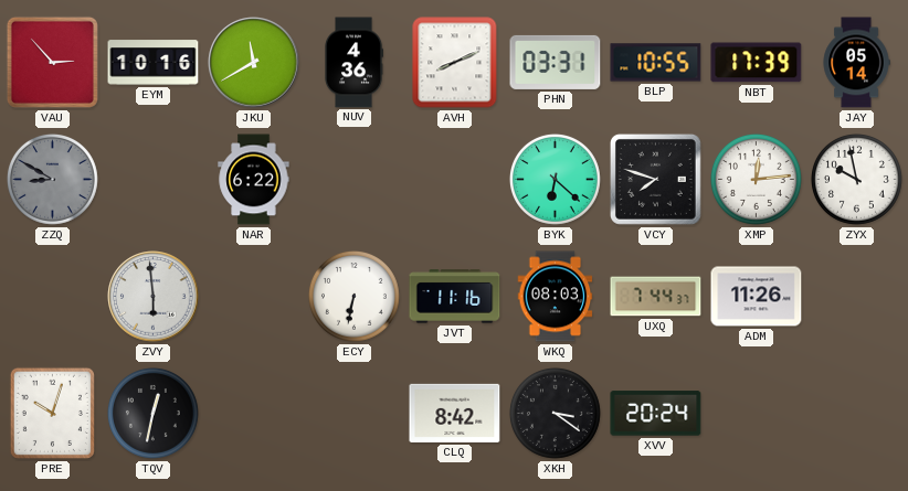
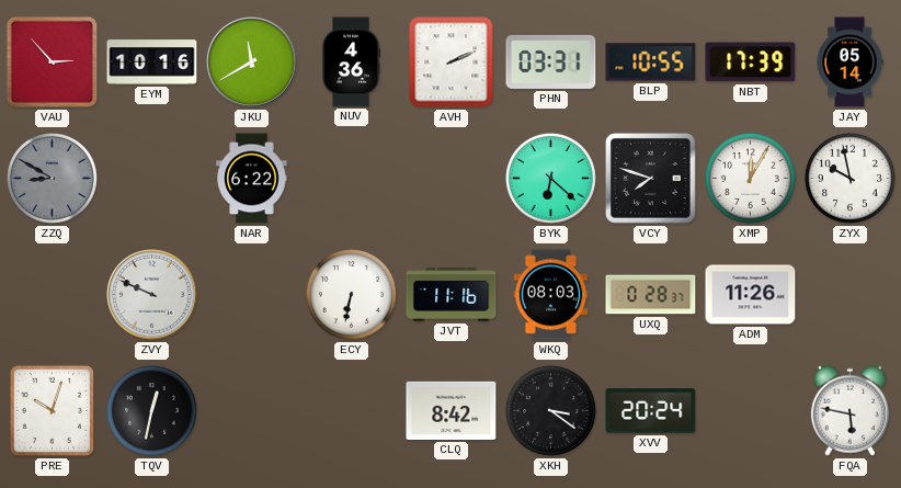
AVH: 8:11 -> 2:11 (452, 63)
XMP: 12:14 -> 12:05 (750, 178)
ZVY: 5:59 -> 9:49 (152, 295)
UXQ: 7:44 -> 0:28 (651, 295)
FQA: none -> 5:47 (849, 410)
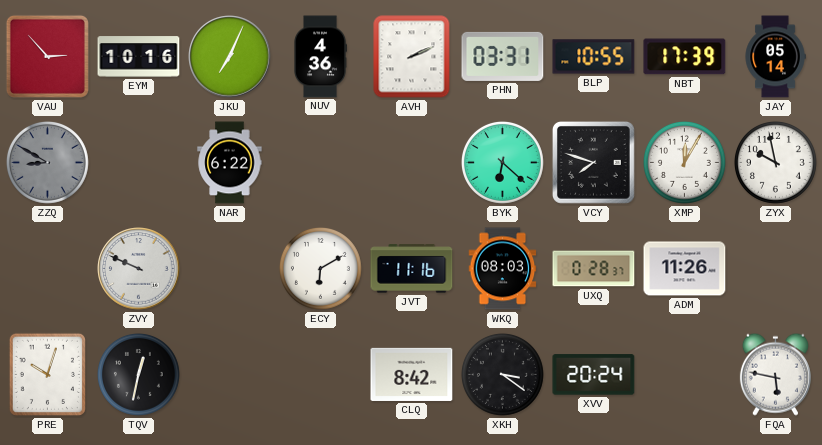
JKU: 11:40 -> 7:04 (230, 57)
ECY: 6:32 -> 6:10 (320, 268)
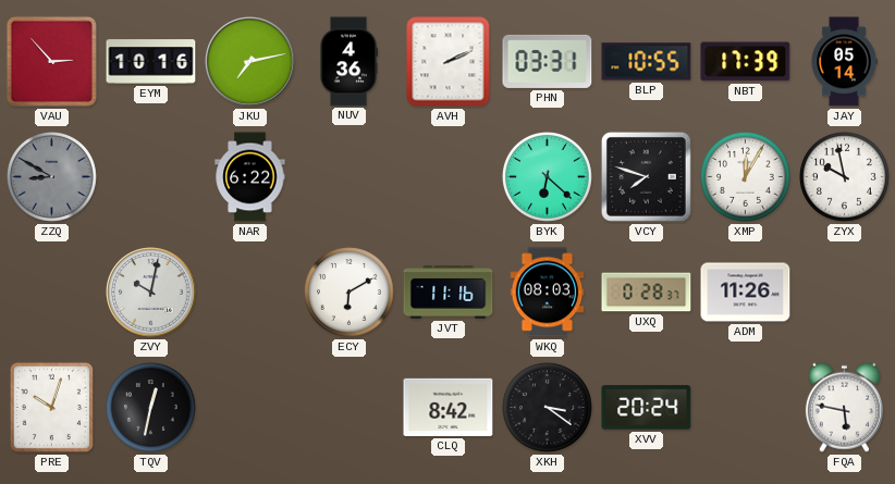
JKU: 7:04 -> 7:13 (250, 62)
ZVY: 9:49 -> 10:02 (151, 293)
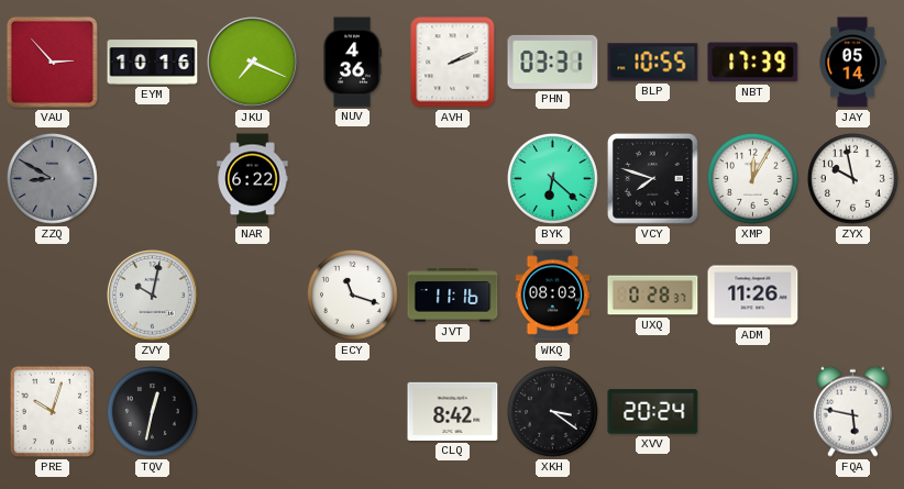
JKU: 7:13 -> 7:19 (253, 63)
ECY: 6:10 -> 11:18 (352, 294)
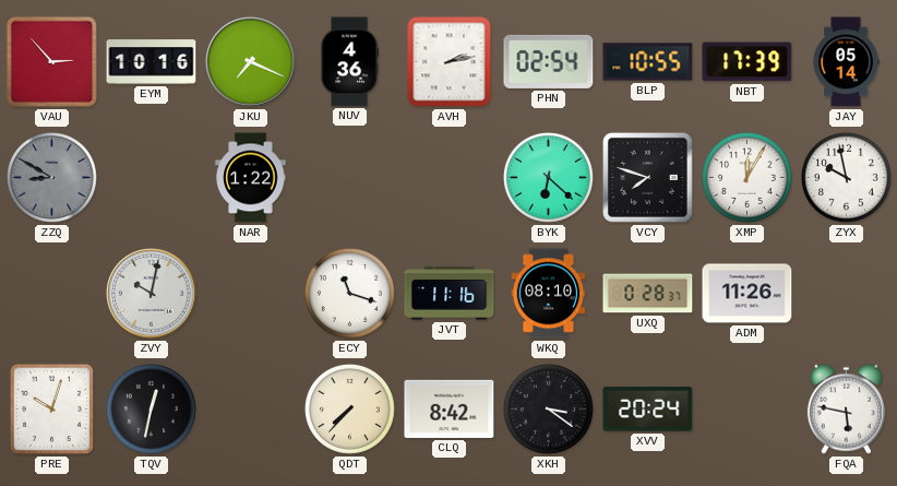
AVH: 2:11 -> 2:13 (450, 62)
PHN: 03:31 -> 02:54 (549, 61)
NAR: 6:22 -> 1:22 (251, 178)
WKQ: 08:03 -> 08:10 (549, 294)
QDT: none -> 7:37 (349, 408)
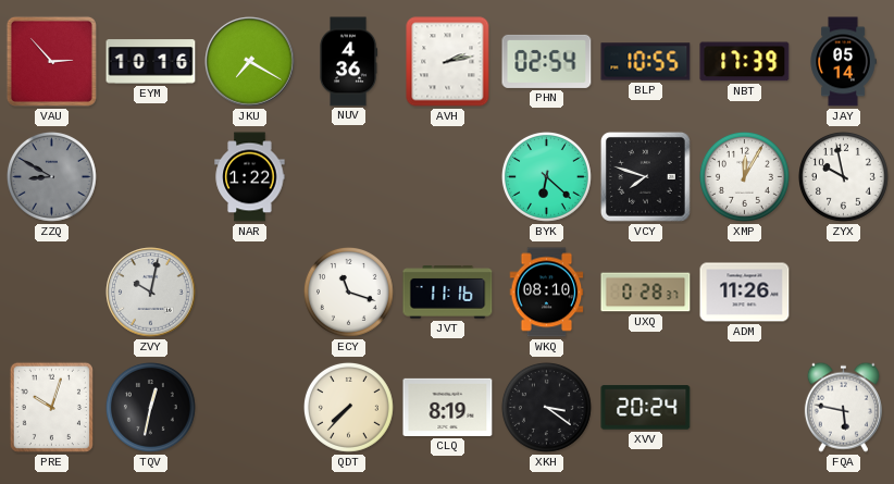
JKU: 7:19 -> 7:20 (250, 62)
CLQ: 8:42 -> 8:19 (448, 407)
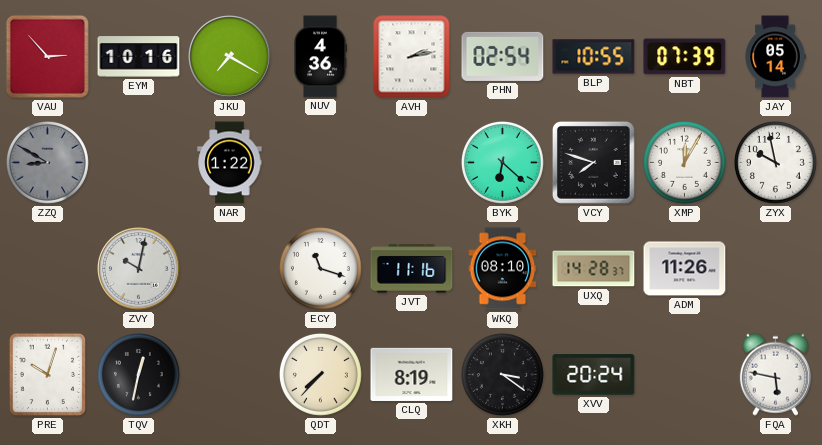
NBT: 17:39 -> 07:39 (685, 57)
UXQ: 0:28 -> 14:28 (594, 269)
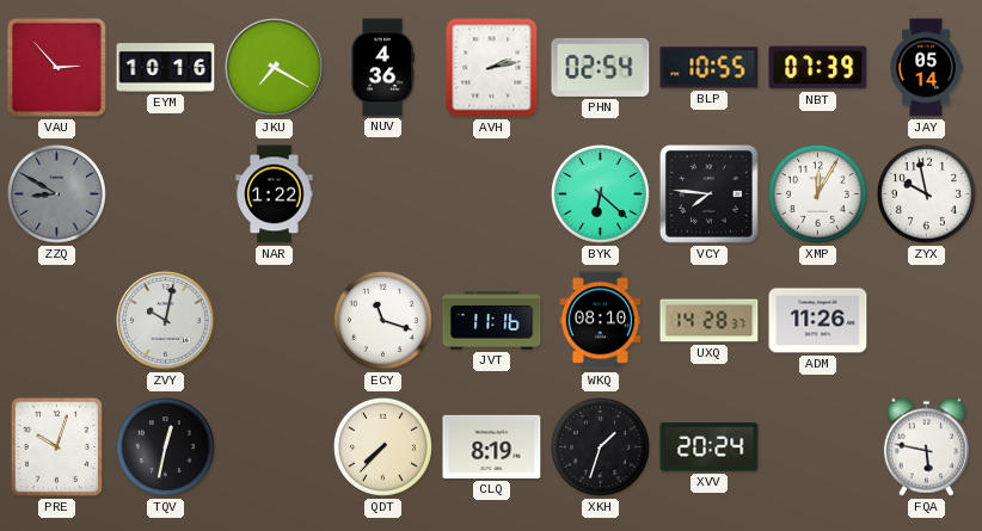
VCY: 7:48 -> 7:46 (708, 193)
XKH: 3:21 -> 1:33 (600, 446)
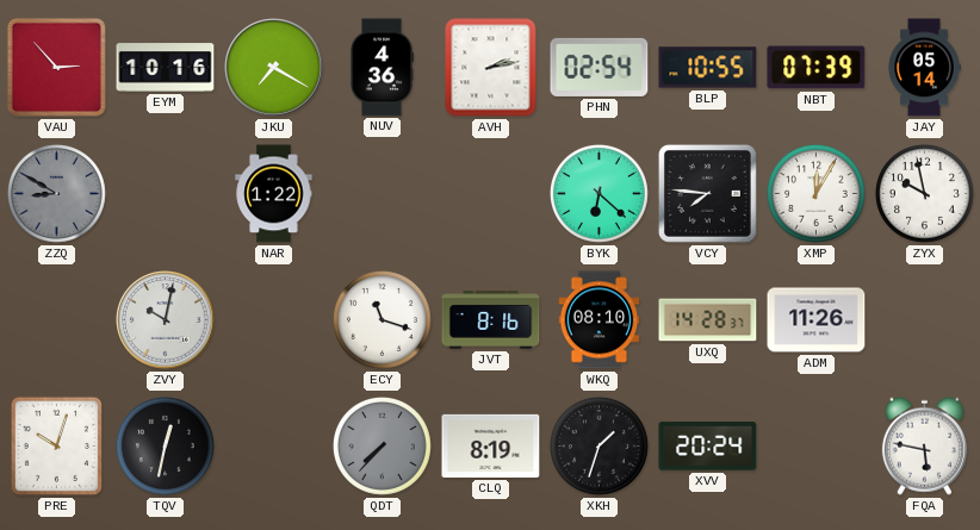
JVT: 11:16 -> 8:16 (491, 320)
QDT dial: cream -> grey (382, 445)
